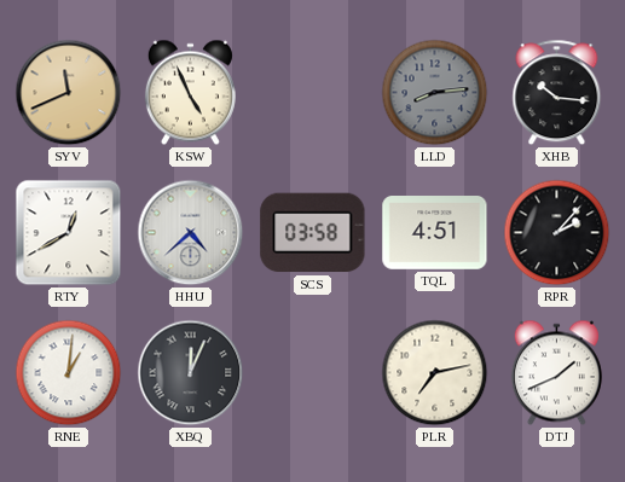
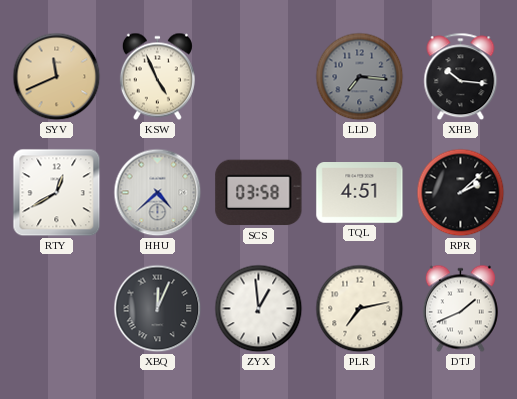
LLD: 8:14 -> 7:16 (360, 77)
RPR: 2:07 -> 2:08 (461, 193)
RNE: 1:01 -> none (69, 373)
ZYX: none -> 12:59 (259, 309)
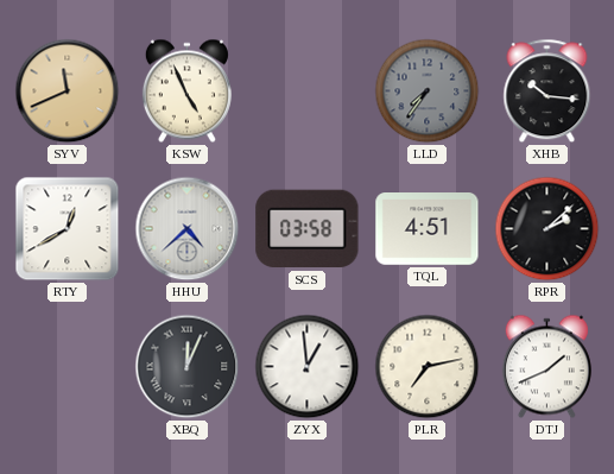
LLD: 7:16 -> 7:36 (428, 91)
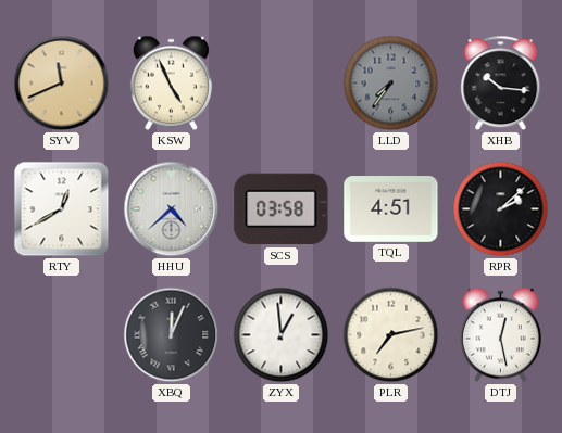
DTJ: 1:41 -> 12:28 (500, 335)
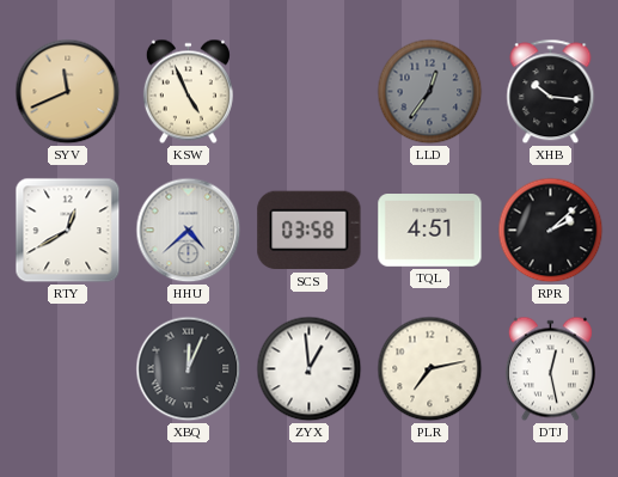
LLD: 7:36 -> 12:36 (430, 92)
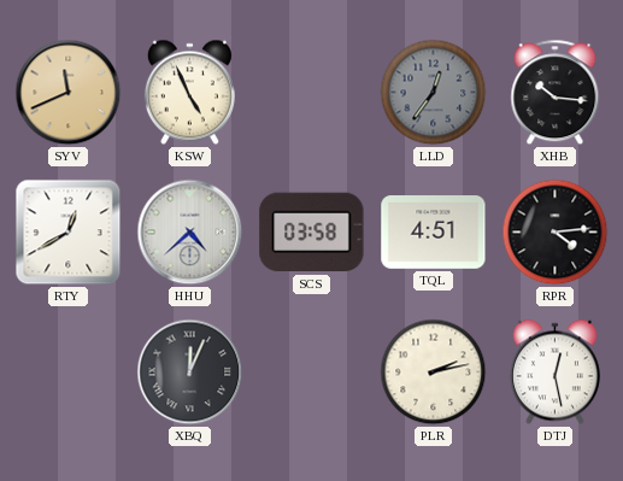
RPR: 2:08 -> 4:14 (556, 233)
ZYX: 12:59 -> none (310, 369)
PLR: 7:13 -> 2:13 (434, 373)
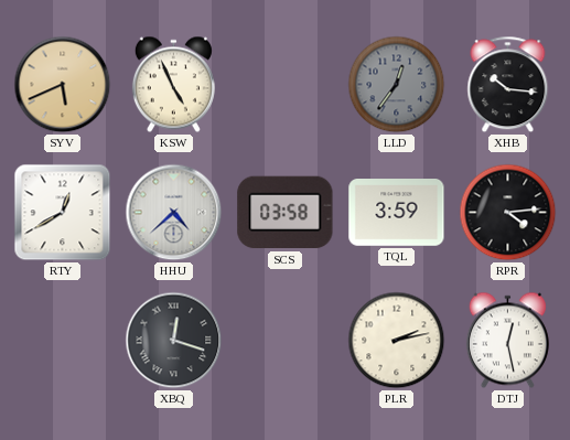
SYV: 11:41 -> 5:41 (63, 85)
TQL: 4:51 -> 3:59 (397, 213)
XBQ: 12:04 -> 12:18 (174, 341)
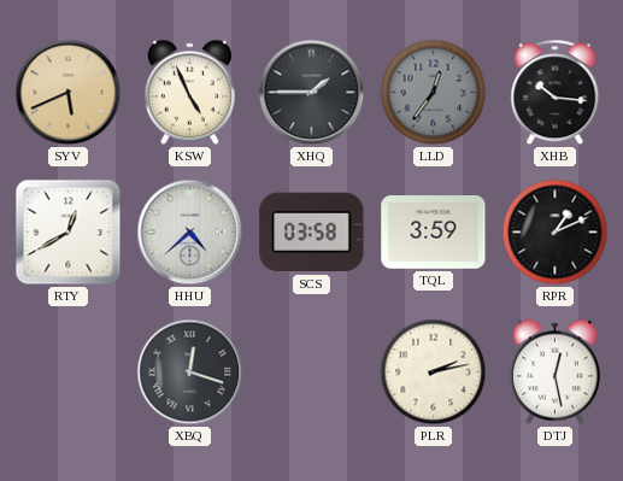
XHQ: none -> 1:45 (312, 93)
RPR: 4:14 -> 1:11 (556, 233)
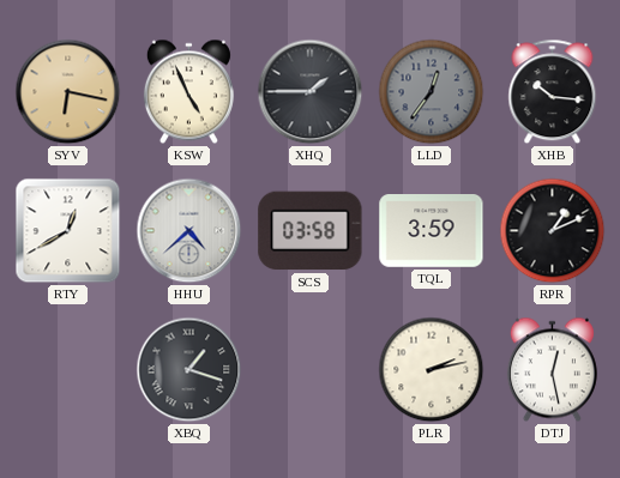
SYV: 5:41 -> 6:17 (68, 92)
XBQ: 12:18 -> 1:18 (189, 370)
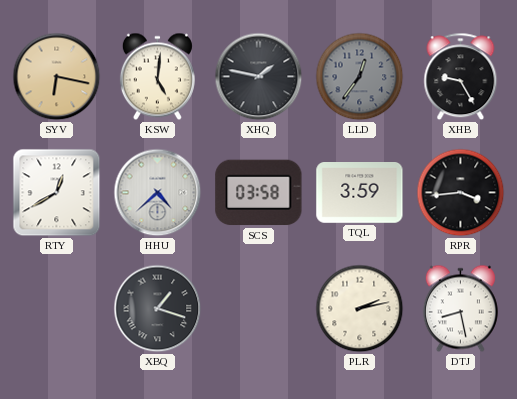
KSW: 4:56 -> 5:01 (157, 77)
XHQ: 1:45 -> 1:47 (259, 77)
XHB: 10:16 -> 9:25 (461, 77)
RPR: 1:11 -> 3:44 (461, 193)
DTJ: 12:28 -> 8:28 (460, 309)
